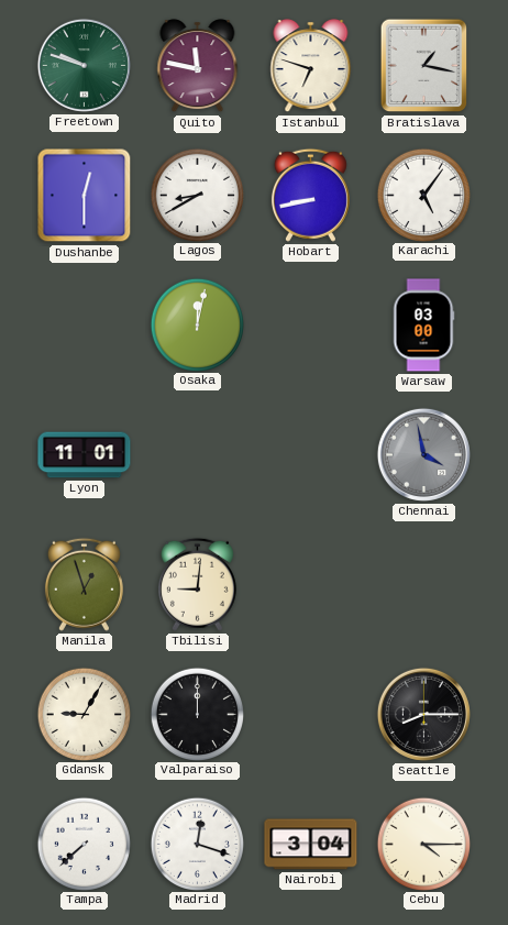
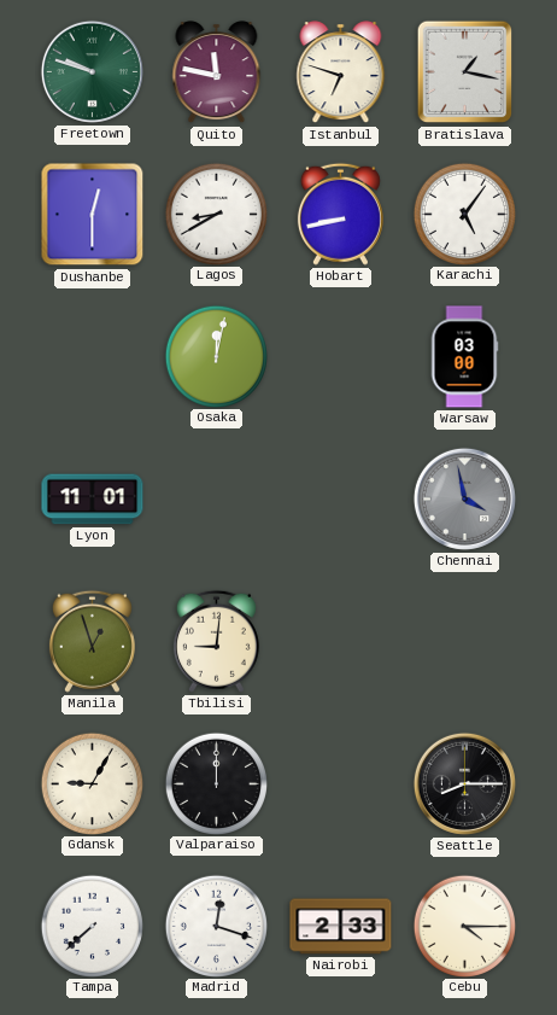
Nairobi: 3:04 -> 2:33 (341, 927)
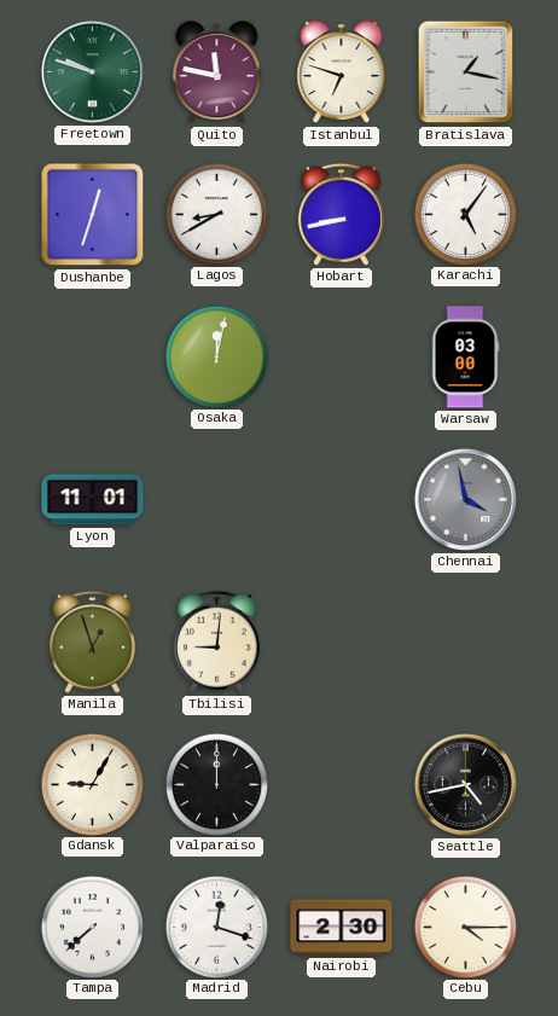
Dushanbe: 12:30 -> 12:33 (93, 215)
Seattle: 8:15 -> 4:43 (465, 784)
Nairobi: 2:33 -> 2:30 (342, 928)
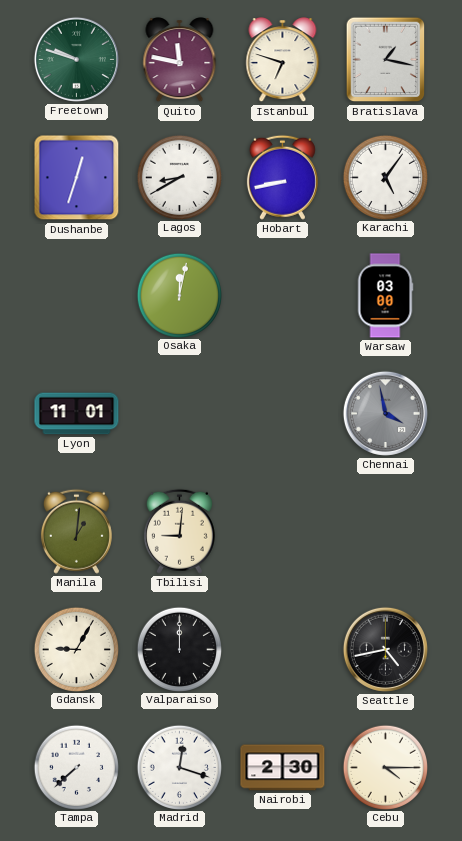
Manila: 12:57 -> 1:01 (76, 531)
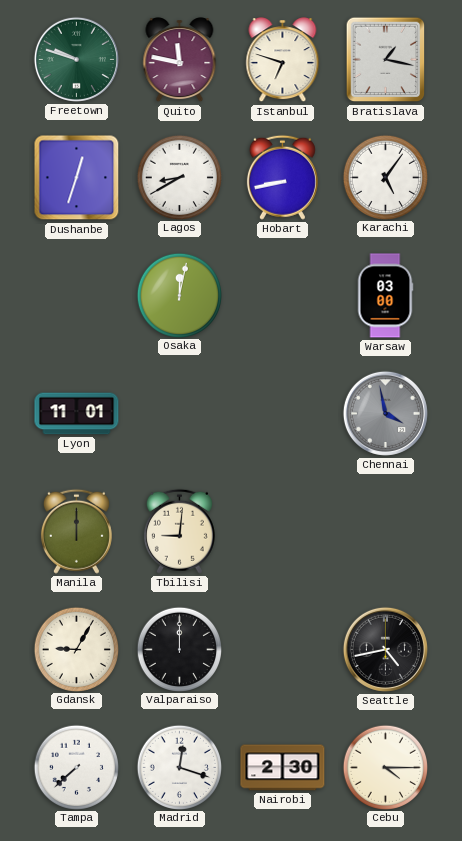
Manila: 1:01 -> 12:00 (76, 531)
